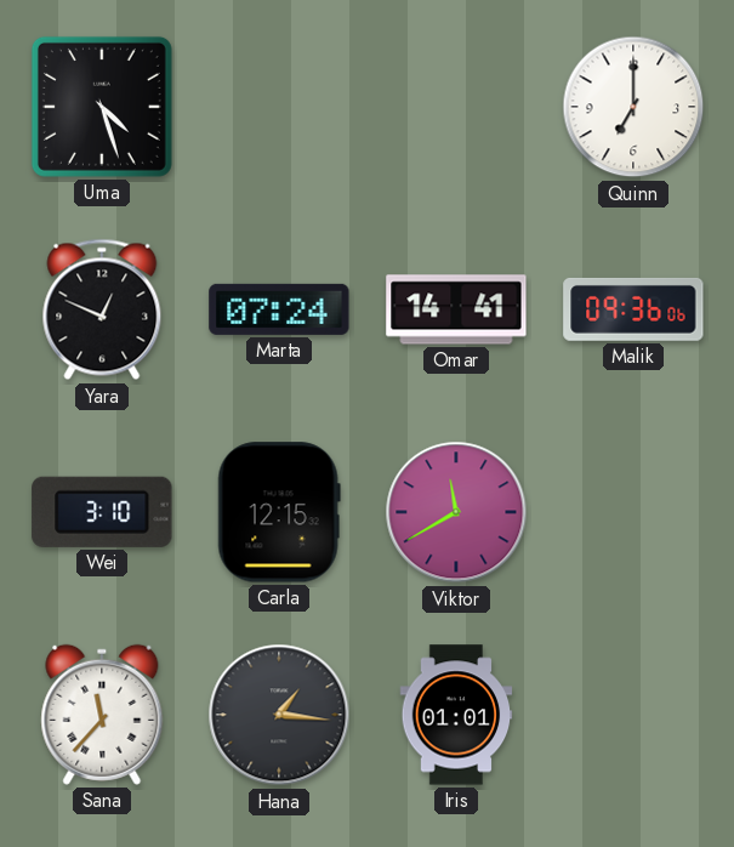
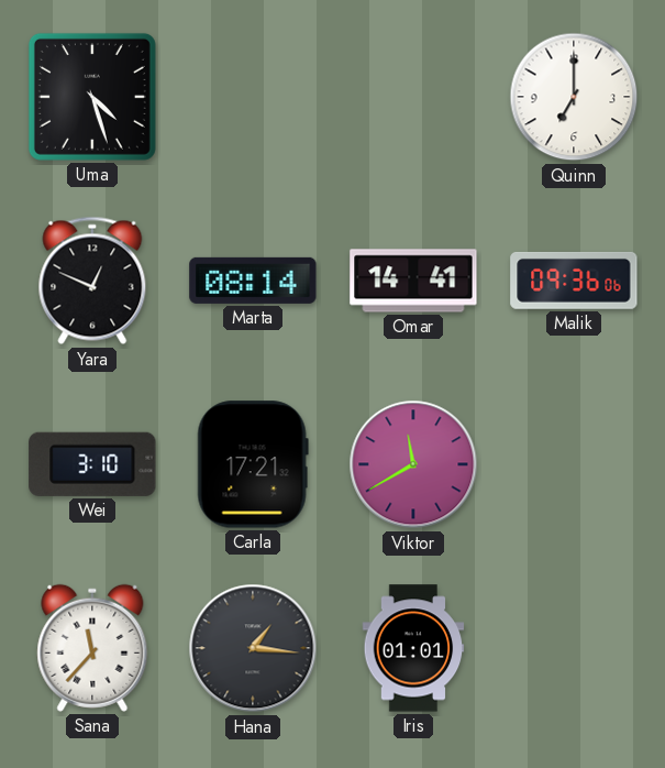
Marta: 07:24 -> 08:14 (253, 281)
Carla: 12:15 -> 17:21 (253, 464)
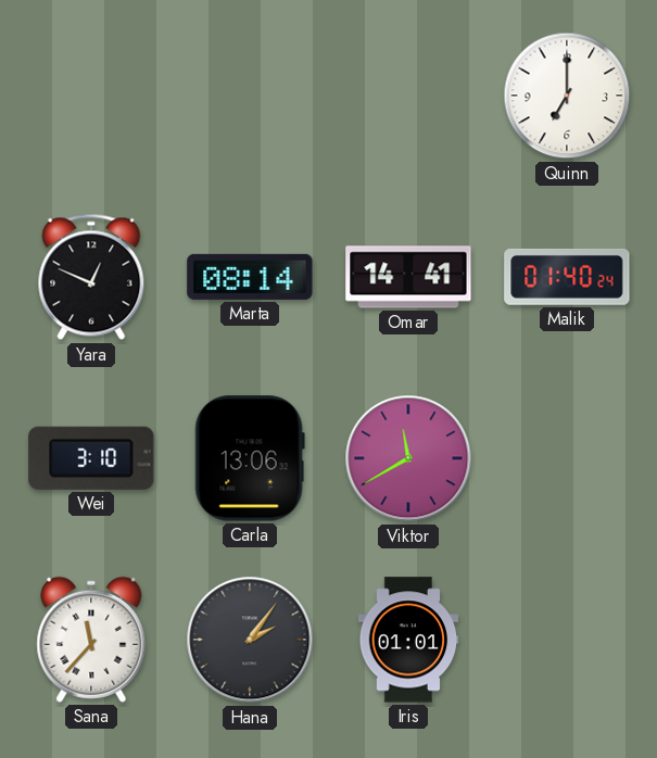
Uma: 4:27 -> none (92, 97)
Malik: 09:36 -> 01:40 (567, 277)
Carla: 17:21 -> 13:06 (250, 458)
Hana: 1:16 -> 2:06 (250, 640)
